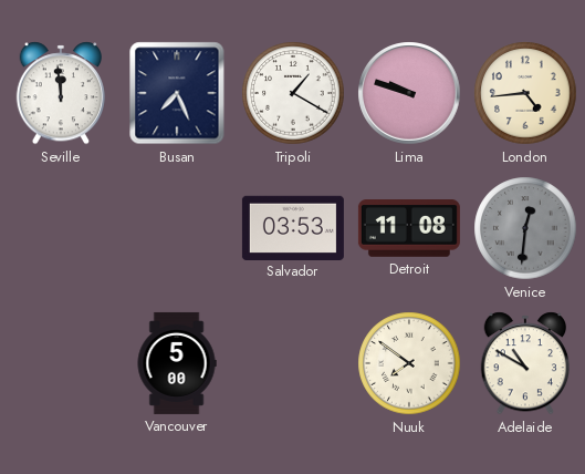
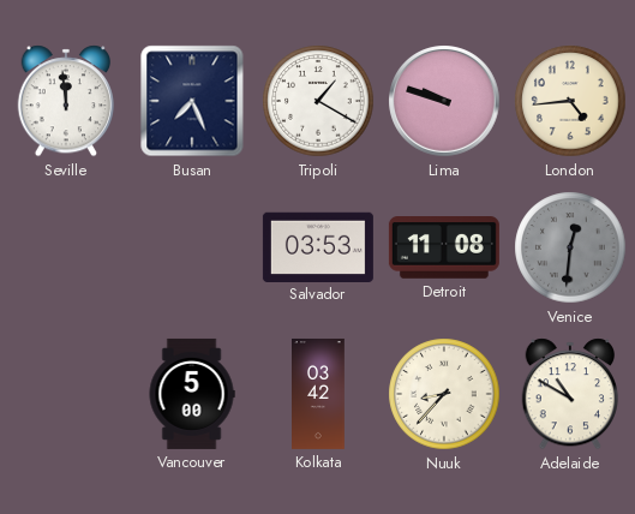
Kolkata: none -> 03:42 (319, 394)
Nuuk: 7:51 -> 8:37 (444, 394)
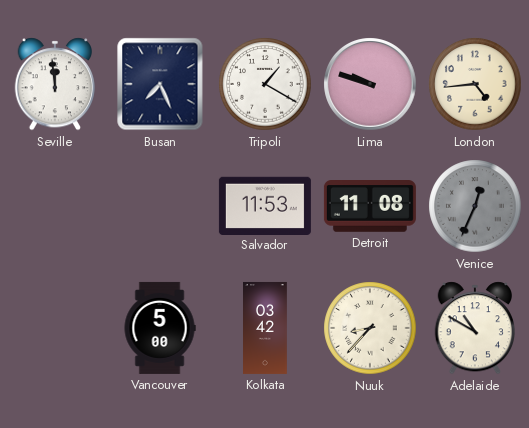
Salvador: 03:53 -> 11:53 (265, 205)
Venice: 12:31 -> 12:34 (475, 206)
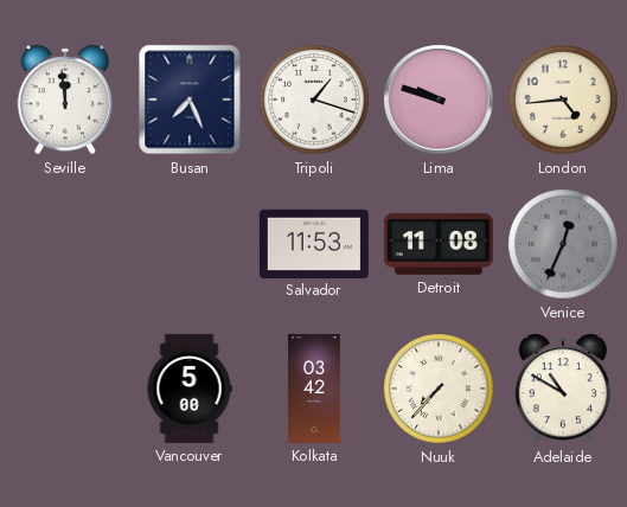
Tripoli: 1:20 -> 1:18 (314, 100)
Nuuk: 8:37 -> 7:37 (439, 389)
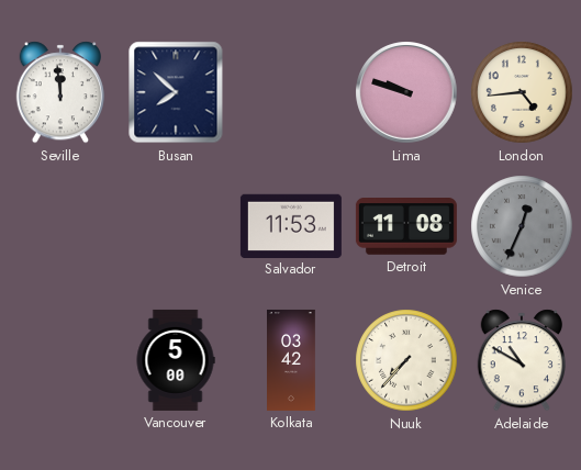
Busan: 7:26 -> 7:52 (176, 92)
Tripoli: 1:18 -> none (314, 100)
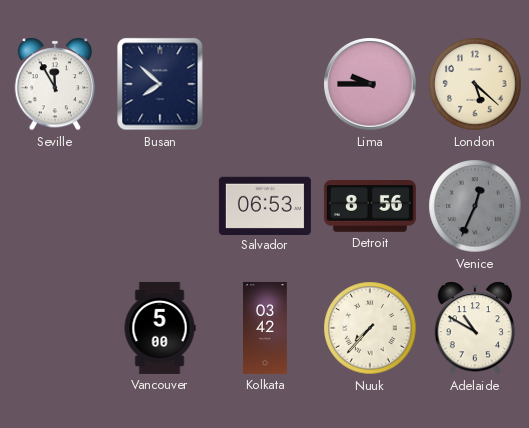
Seville: 11:59 -> 11:55 (55, 84)
Lima: 9:48 -> 9:45 (370, 84)
London: 4:44 -> 5:22 (475, 84)
Salvador: 11:53 -> 06:53 (265, 205)
Detroit: 11:08 -> 8:56 (370, 207)
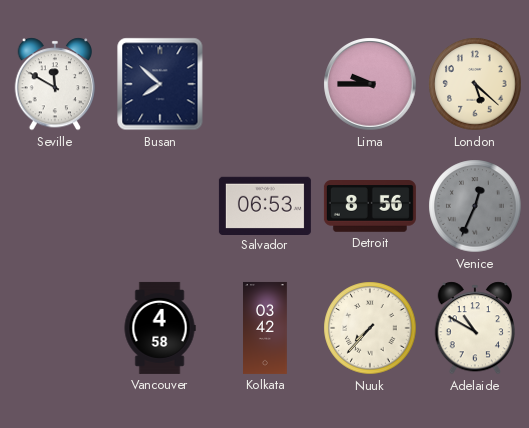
Seville: 11:55 -> 11:50 (55, 84)
Vancouver: 5:00 -> 4:58 (160, 328)
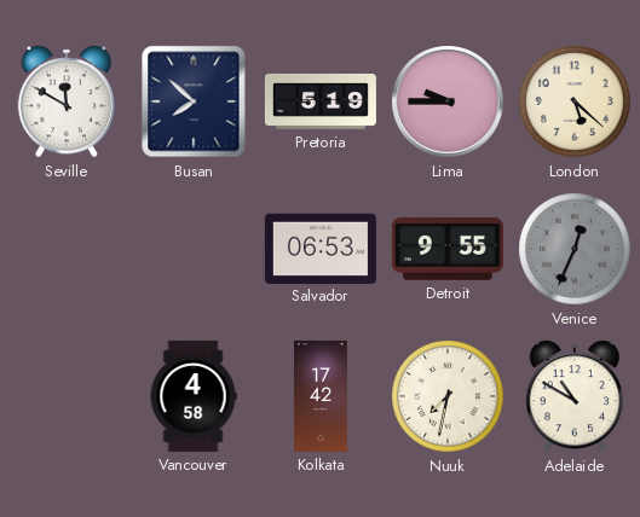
Pretoria: none -> 5:19 (321, 101)
Detroit: 8:56 -> 9:55 (448, 250)
Kolkata: 03:42 -> 17:42 (322, 396)
Nuuk: 7:37 -> 7:32 (448, 396)
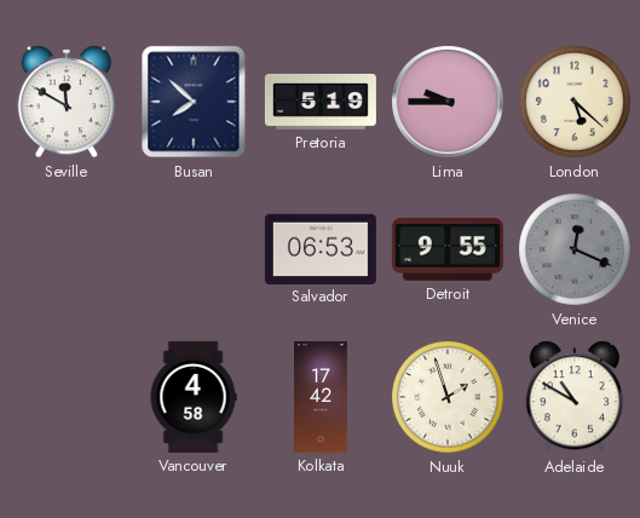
Venice: 12:34 -> 12:19 (575, 249)
Nuuk: 7:32 -> 1:57 (448, 397)
